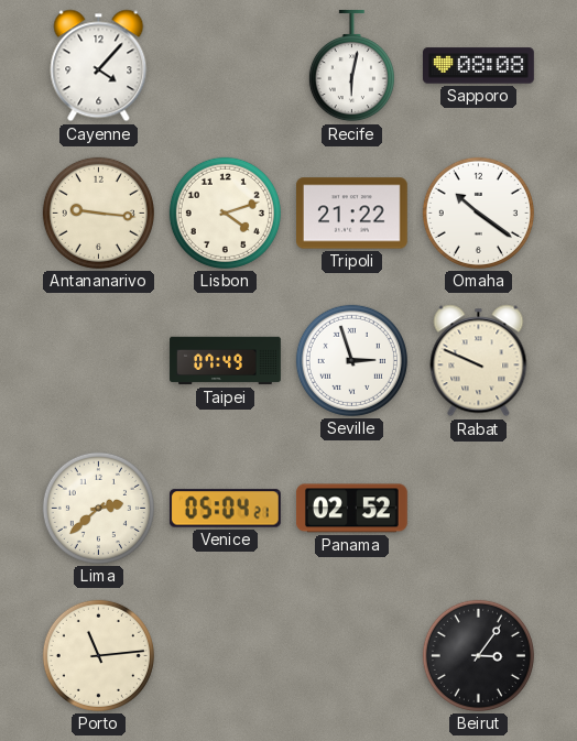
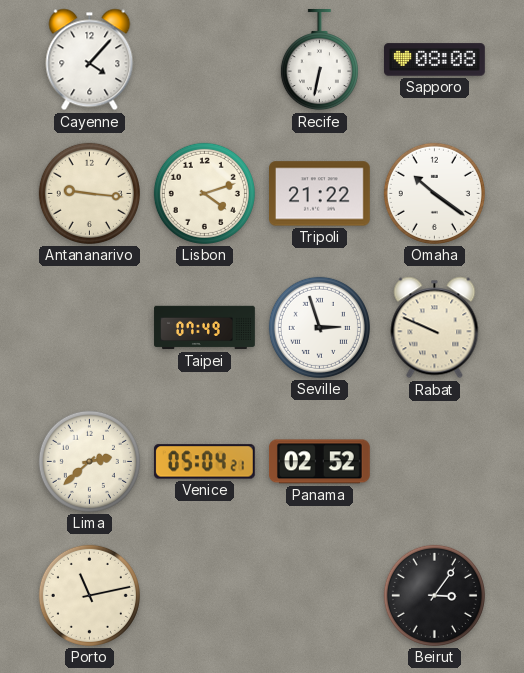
Recife: 6:02 -> 6:32 (319, 61)
Porto: 11:14 -> 11:13 (89, 595)
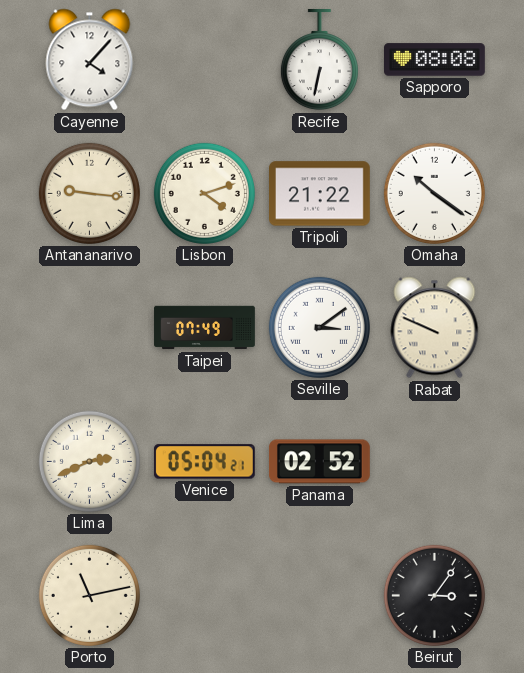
Seville: 2:57 -> 3:09 (319, 327)
Lima: 2:38 -> 2:41 (89, 461)
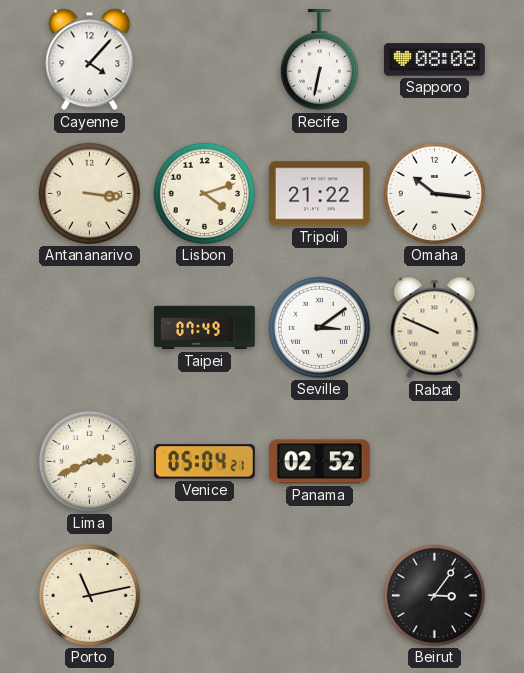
Antananarivo: 9:16 -> 3:16 (89, 193)
Omaha: 10:21 -> 10:16 (434, 193)
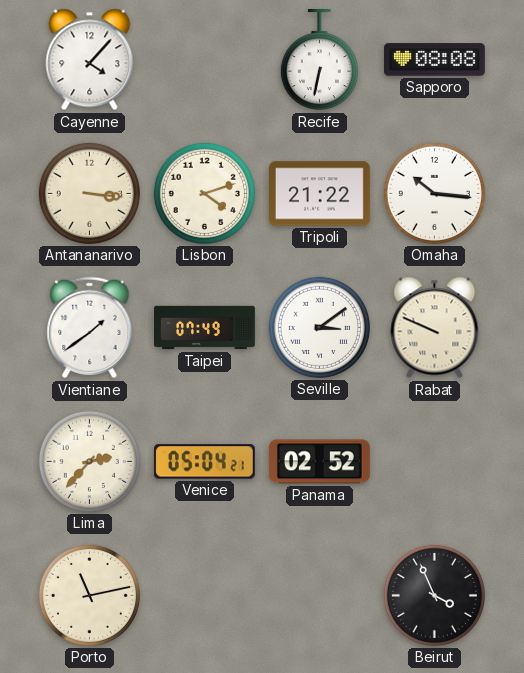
Vientiane: none -> 1:39 (90, 328)
Lima: 2:41 -> 2:37 (89, 461)
Beirut: 3:06 -> 3:56 (434, 595)
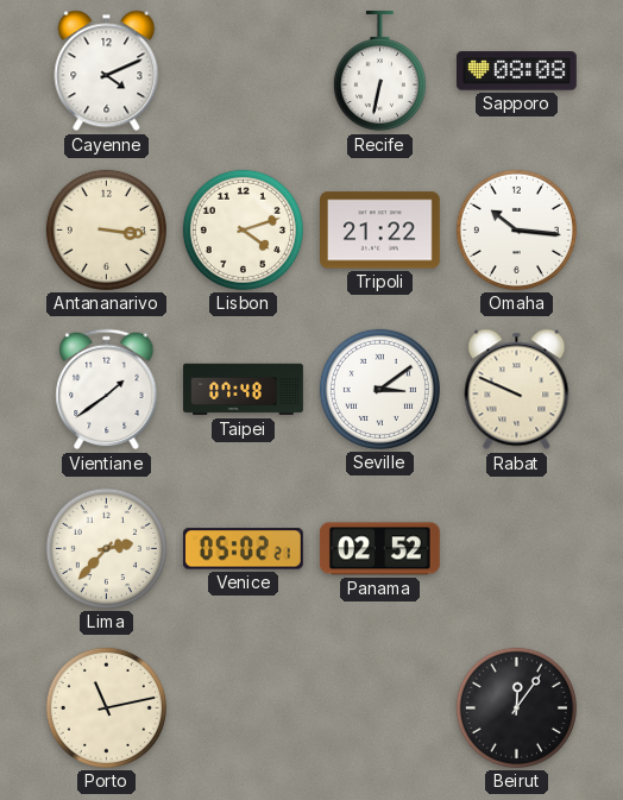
Cayenne: 4:07 -> 4:11 (107, 71)
Taipei: 07:49 -> 07:48 (244, 390)
Venice: 05:04 -> 05:02 (243, 549)
Beirut: 3:56 -> 12:06 (516, 707)
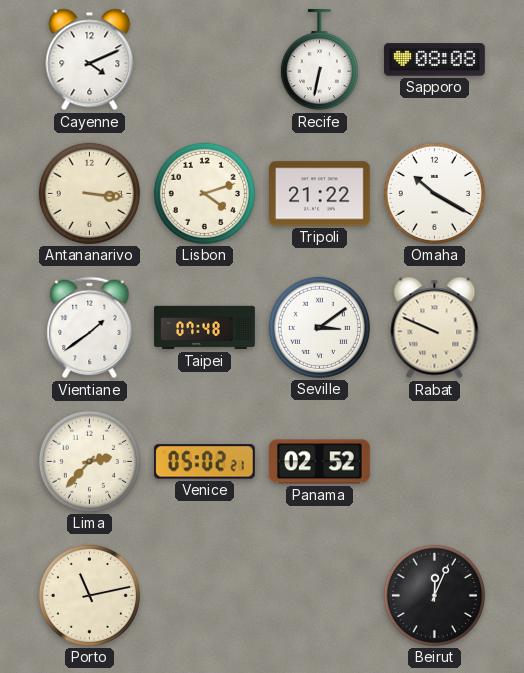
Omaha: 10:16 -> 10:20 (434, 193)
Beirut: 12:06 -> 12:04 (434, 595)
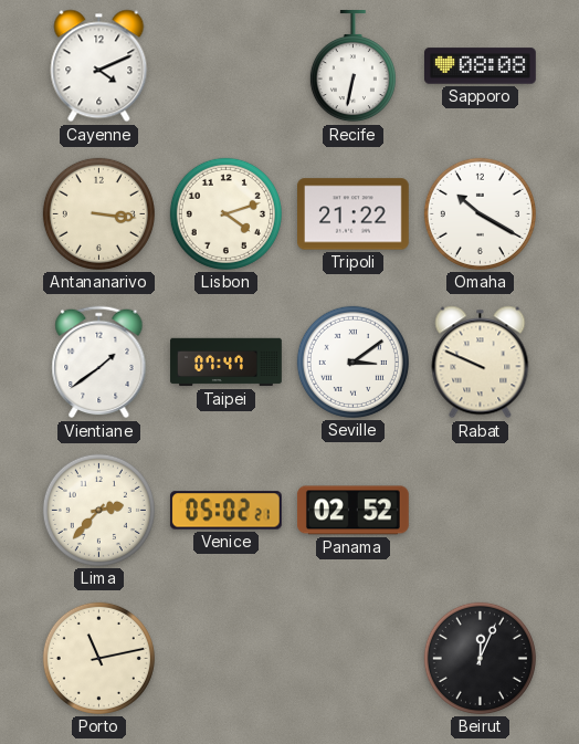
Taipei: 07:48 -> 07:47 (227, 363)
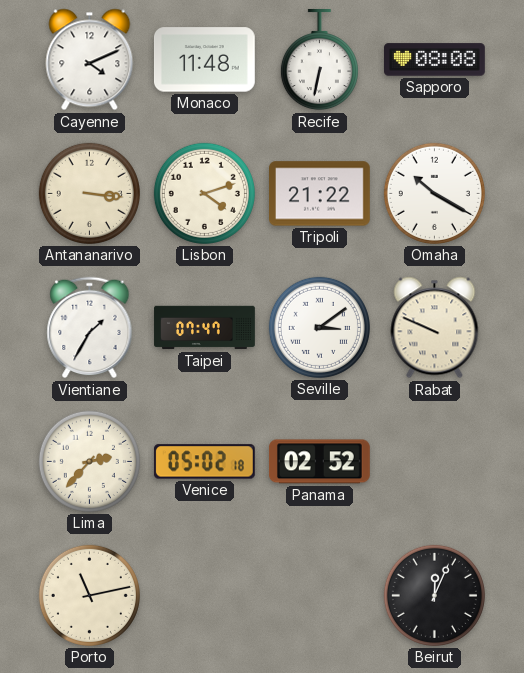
Monaco: none -> 11:48 (204, 60)
Vientiane: 1:39 -> 1:35 (90, 328)
Venice: 05:02:21 -> 05:02:18 (204, 462)
